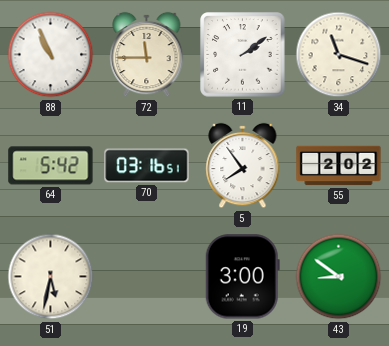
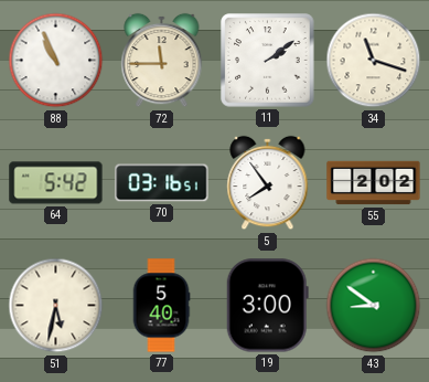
77: none -> 5:40 (161, 306)
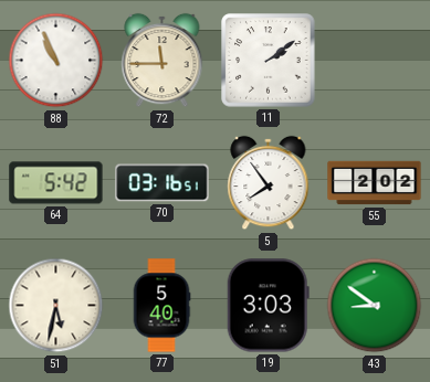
34: 11:18 -> none (374, 61)
19: 3:00 -> 3:03 (268, 306)
